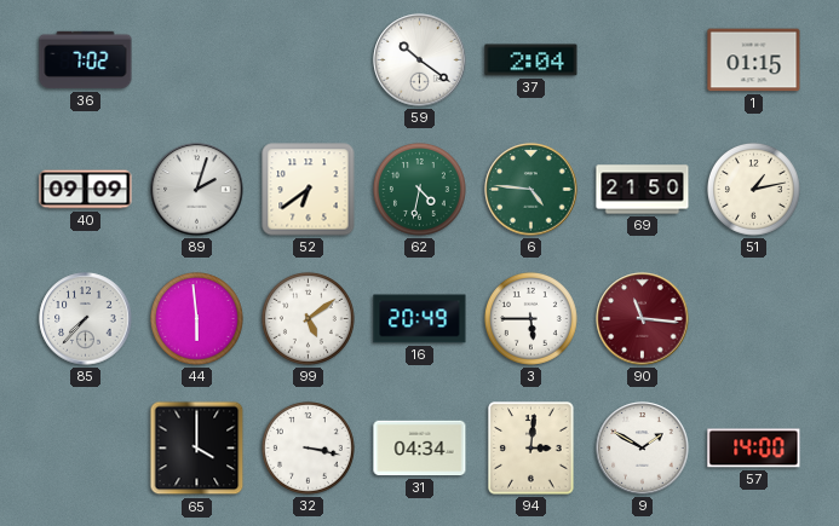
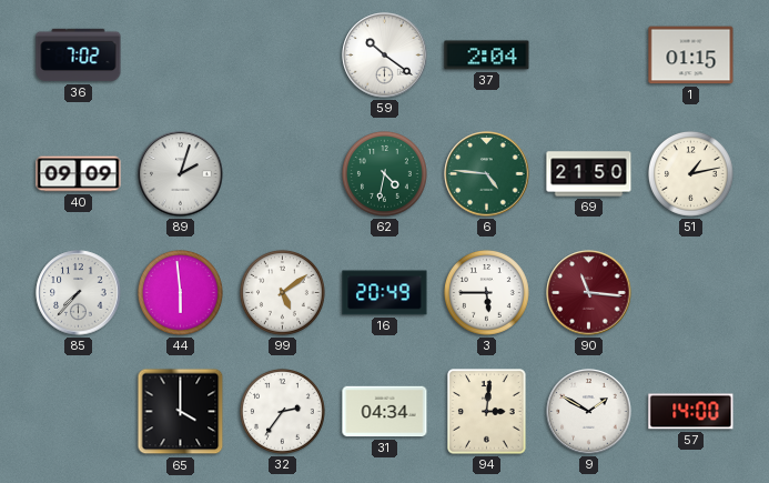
52: 6:39 -> none (309, 190)
32: 3:17 -> 2:36 (282, 411)
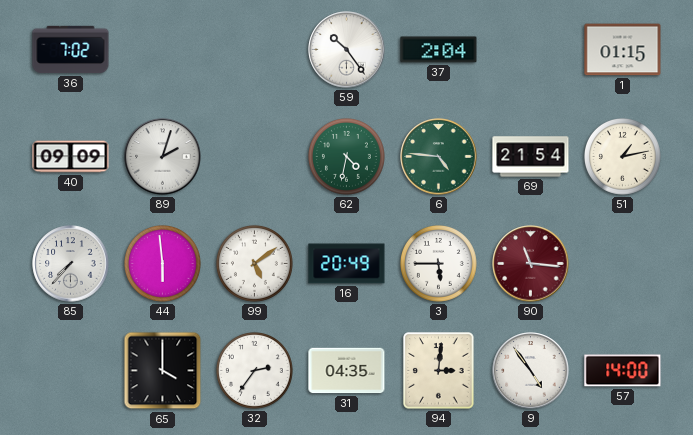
59: 10:21 -> 10:24 (347, 50)
69: 21:50 -> 21:54 (531, 157)
31: 04:34 -> 04:35 (347, 371)
9: 1:50 -> 4:54 (531, 371)
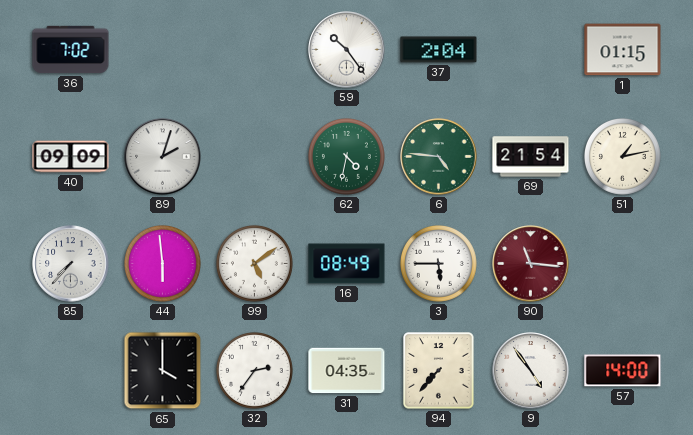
16: 20:49 -> 08:49 (347, 264)
94: 3:01 -> 7:37 (439, 371)
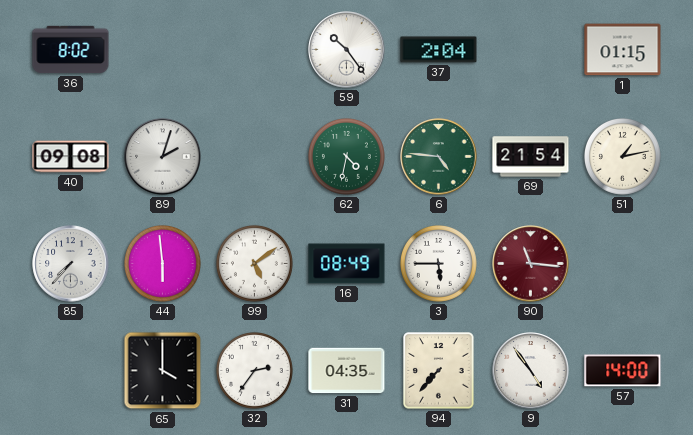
36: 7:02 -> 8:02 (71, 50)
40: 09:09 -> 09:08 (71, 157)
